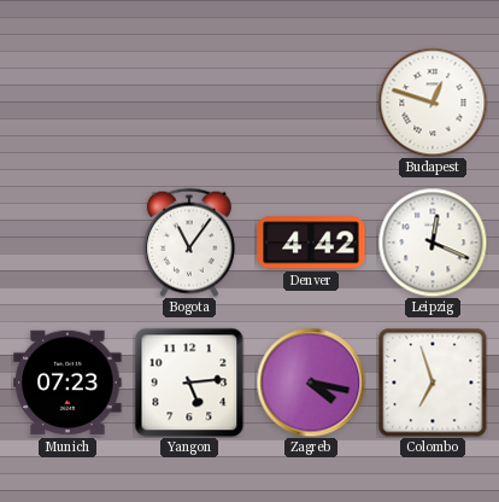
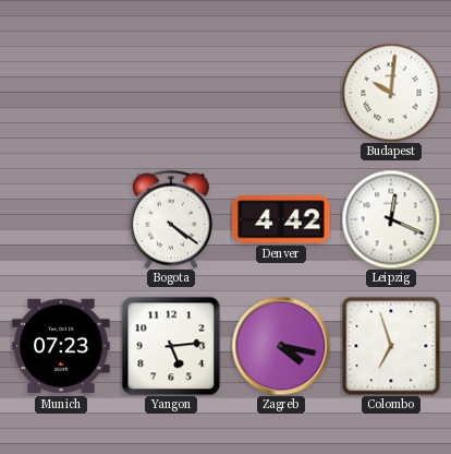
Budapest: 12:48 -> 10:01 (391, 93)
Bogota: 11:06 -> 4:21 (171, 219)
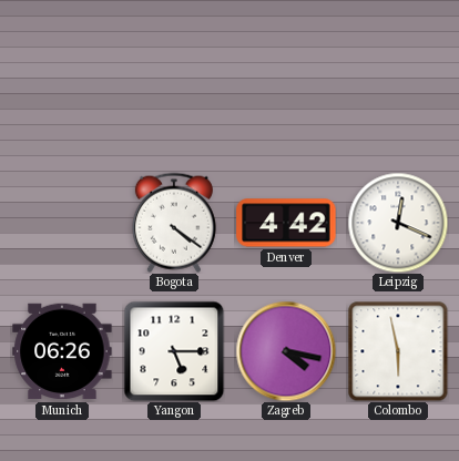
Budapest: 10:01 -> none (391, 93)
Munich: 07:23 -> 06:26 (62, 351)
Yangon: 5:14 -> 5:15 (174, 351)
Colombo: 6:57 -> 5:58 (398, 351)
